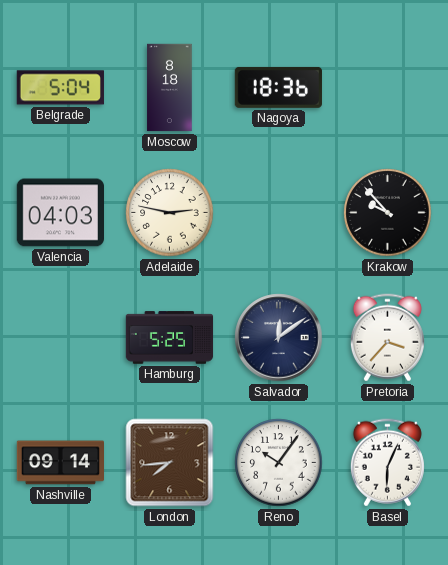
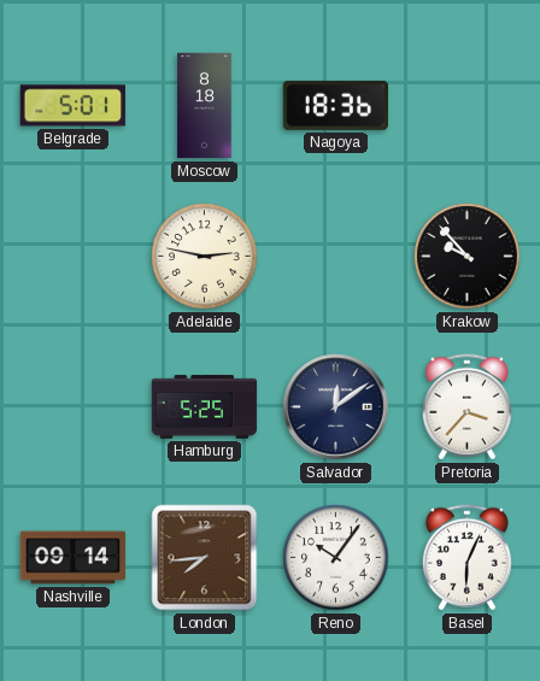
Belgrade: 5:04 -> 5:01 (72, 106)
Valencia: 04:03 -> none (60, 213)
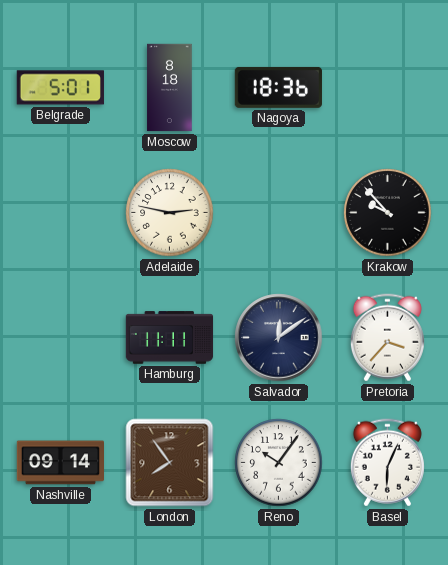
Hamburg: 5:25 -> 11:11 (170, 338)
London: 7:44 -> 7:54 (170, 463)
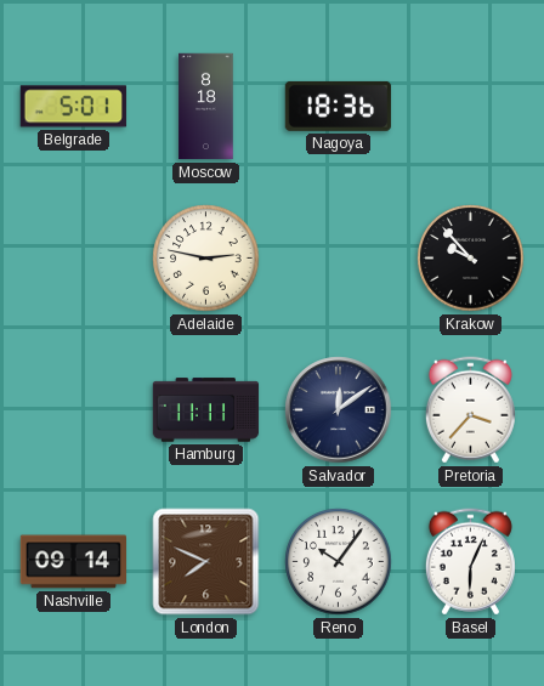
London: 7:54 -> 7:49 (206, 562)
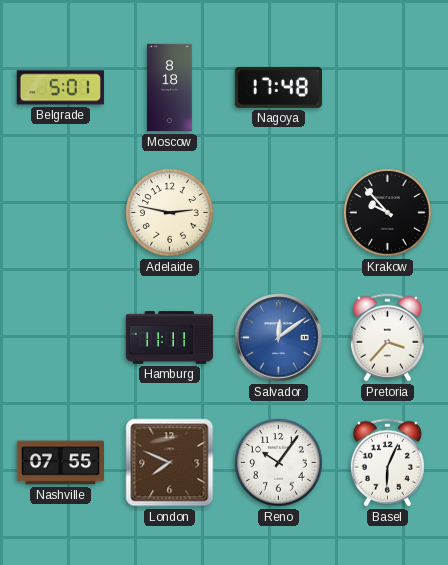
Nagoya: 18:36 -> 17:48 (278, 87)
Salvador dial: navy -> blue (279, 338)
Nashville: 09:14 -> 07:55 (60, 463)
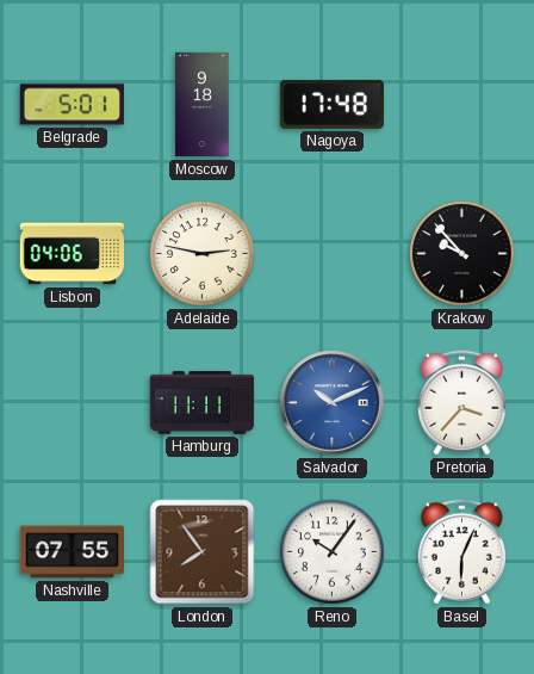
Moscow: 8:18 -> 9:18 (203, 105)
Lisbon: none -> 04:06 (73, 254)
Salvador: 12:09 -> 10:11 (333, 403)
London: 7:49 -> 7:54 (203, 552)
